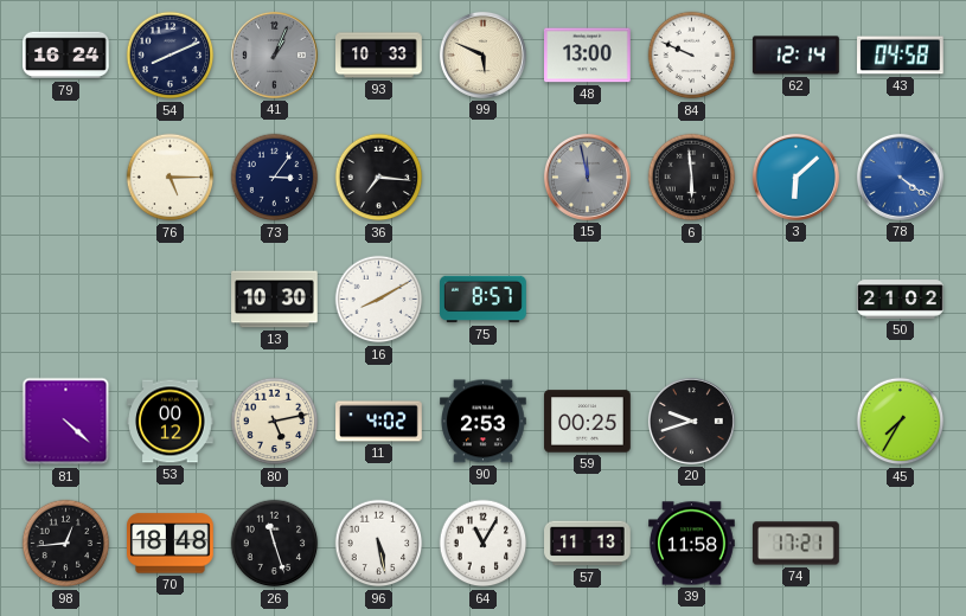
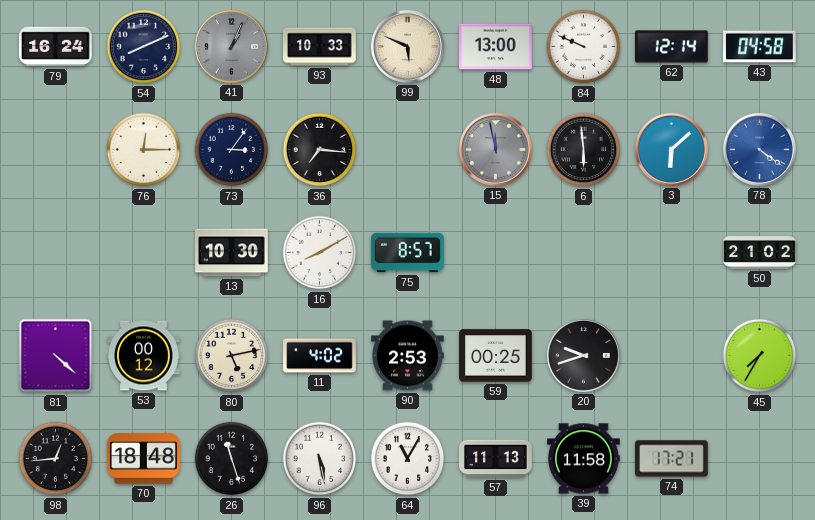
76: 5:15 -> 12:15 (144, 150)
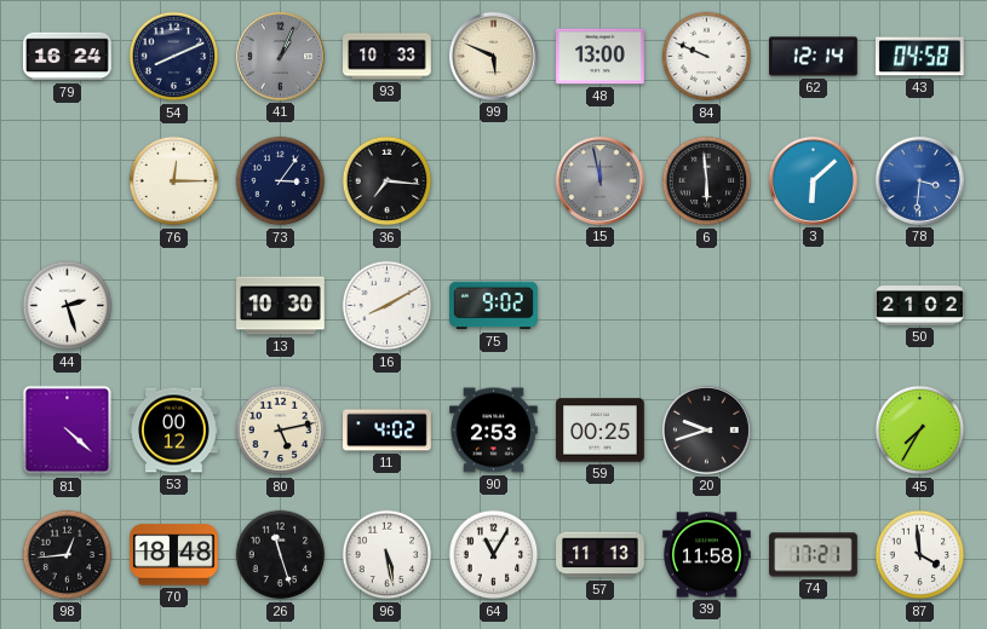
78: 4:21 -> 3:31 (919, 180)
44: none -> 2:27 (68, 306)
75: 8:57 -> 9:02 (494, 306)
87: none -> 3:59 (920, 555)
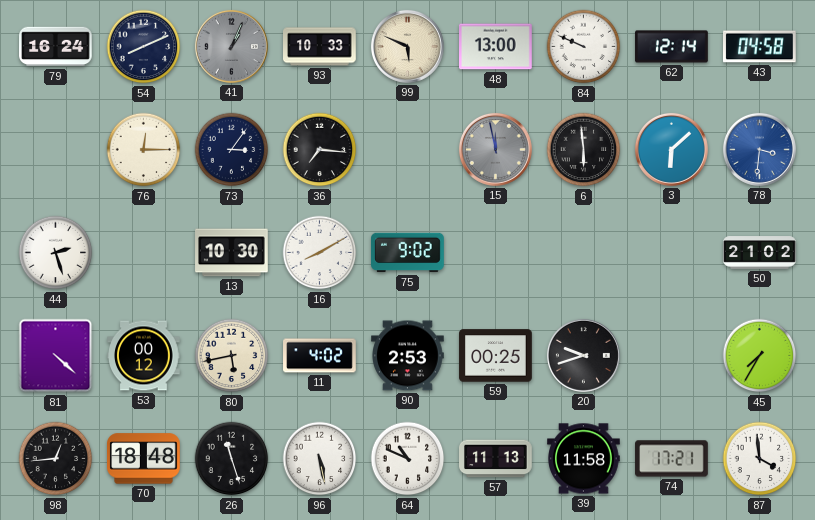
80: 5:13 -> 5:43 (232, 356)
64: 11:05 -> 10:49 (408, 459)
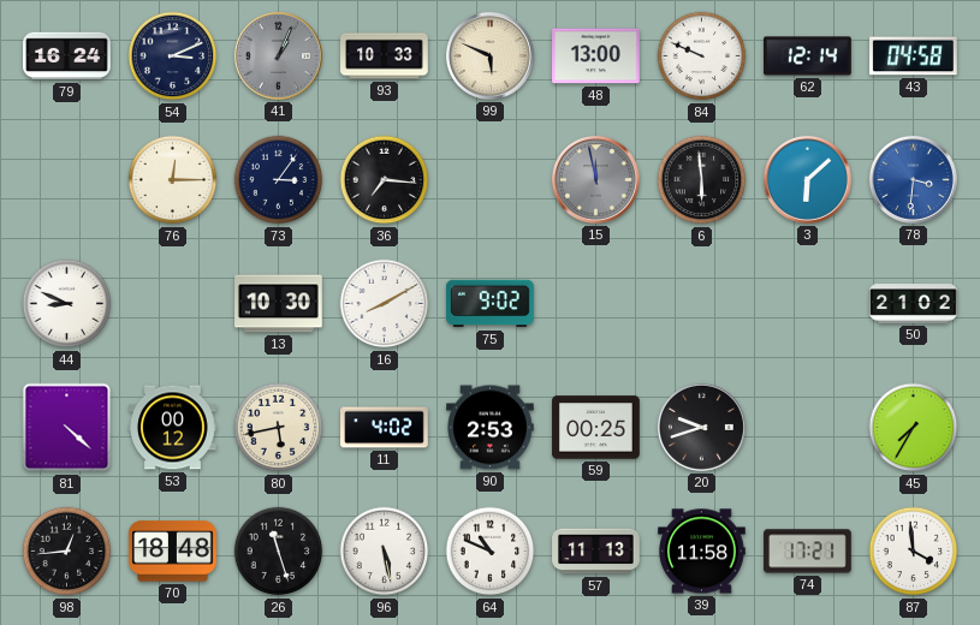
54: 8:11 -> 3:11 (173, 56)
44: 2:27 -> 8:49 (67, 304)
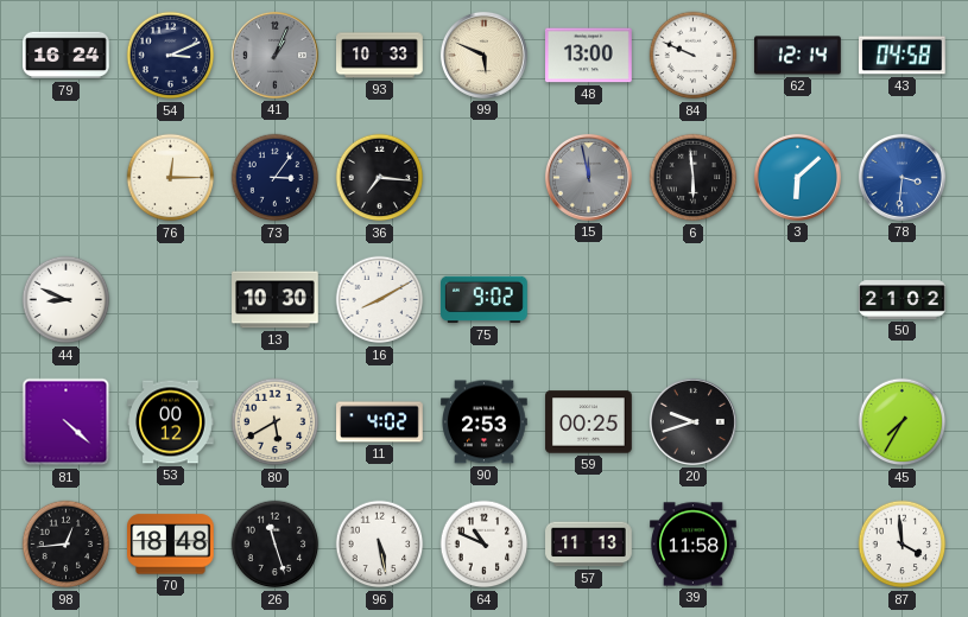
80: 5:43 -> 5:40 (276, 422)
74: 17:21 -> none (808, 552)
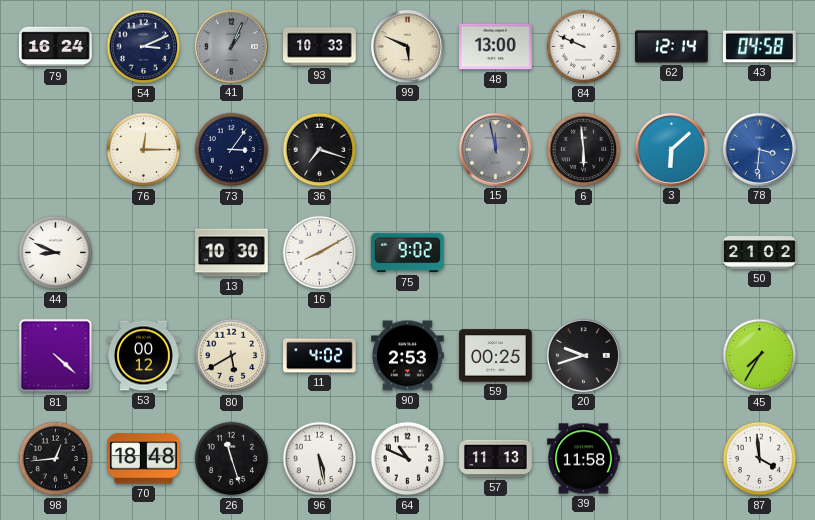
36: 7:16 -> 7:18 (320, 150)
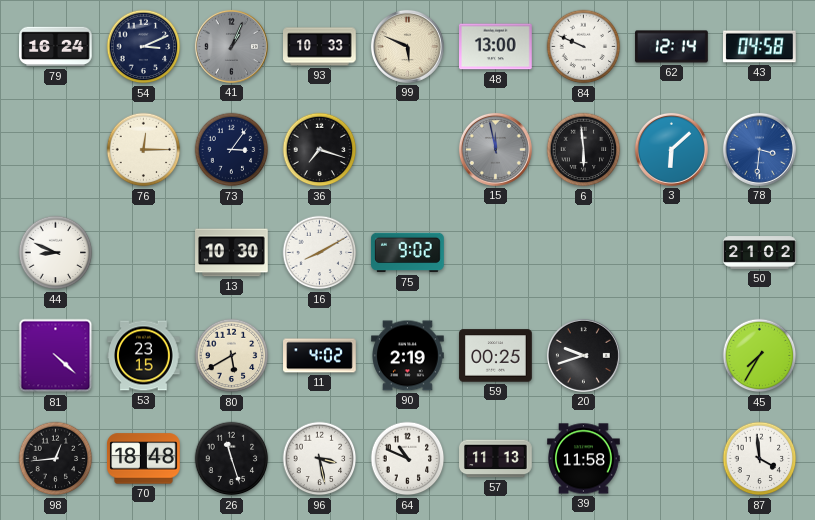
53: 00:12 -> 23:15 (144, 356)
90: 2:53 -> 2:19 (408, 356)
96: 5:28 -> 3:28 (320, 459)
